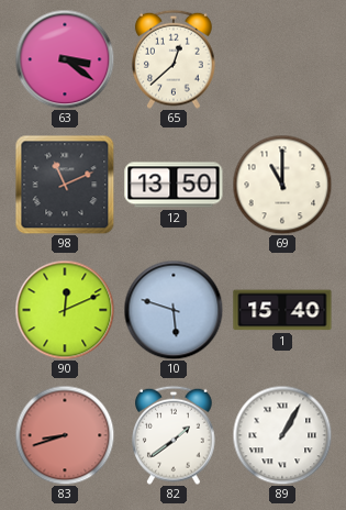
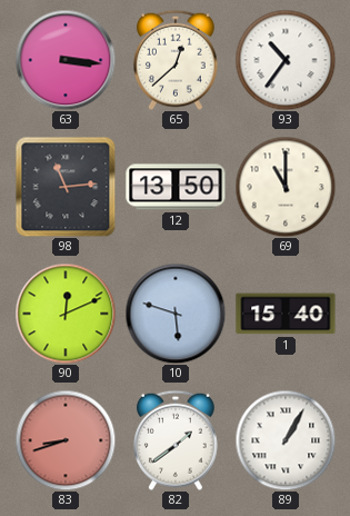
63: 3:21 -> 3:16 (66, 60)
93: none -> 10:36 (286, 60)
98: 11:11 -> 11:14 (66, 187)
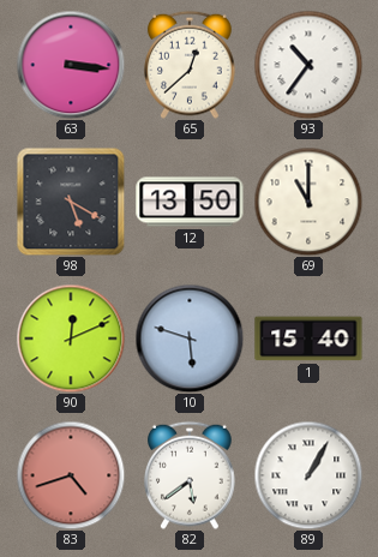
98: 11:14 -> 5:20 (71, 202)
83: 8:42 -> 4:42 (71, 475)
82: 1:39 -> 5:39 (191, 475)
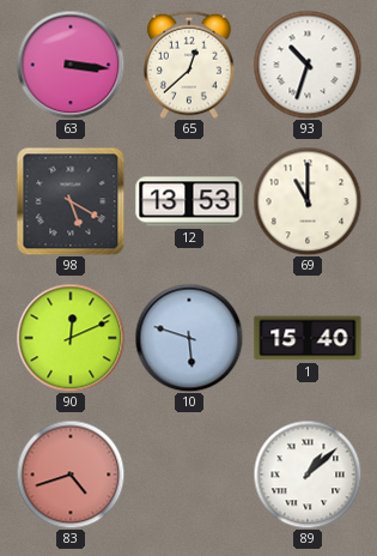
93: 10:36 -> 10:33 (308, 65)
12: 13:50 -> 13:53 (189, 201)
82: 5:39 -> none (191, 475)
89: 1:05 -> 1:08 (308, 475)
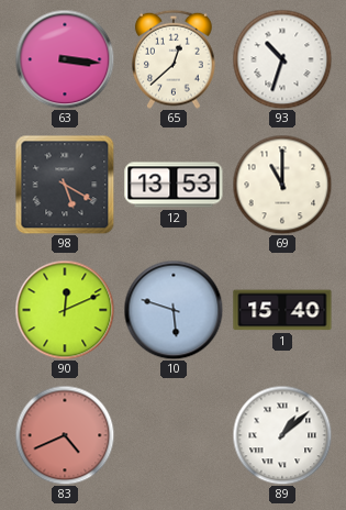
83: 4:42 -> 4:41 (65, 435)
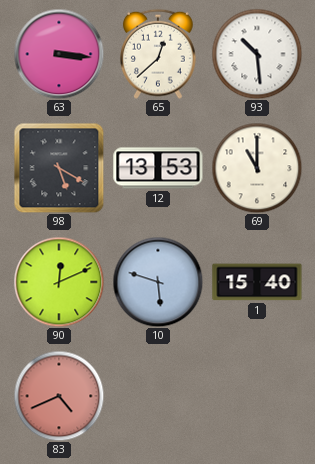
93: 10:33 -> 10:29 (257, 54)
89: 1:08 -> none (282, 435)
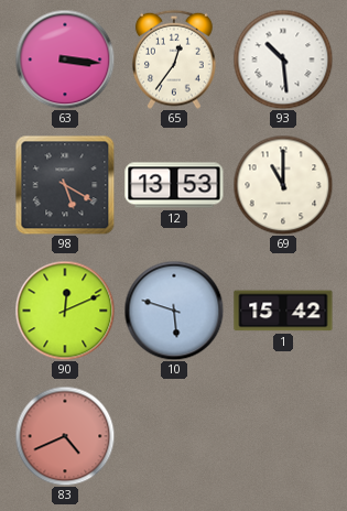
65: 12:38 -> 12:36 (175, 59)
1: 15:40 -> 15:42 (283, 311)
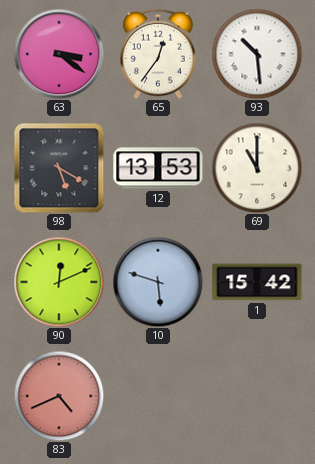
63: 3:16 -> 3:21 (59, 54)
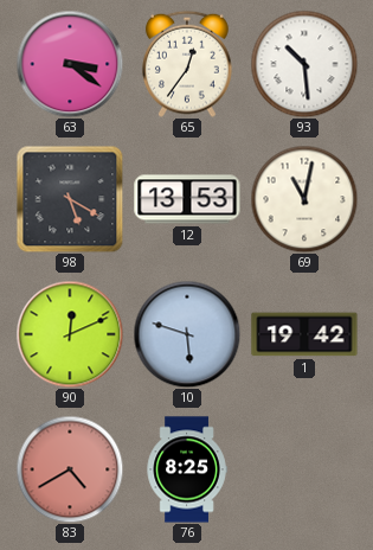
69: 11:00 -> 11:02 (304, 199)
1: 15:42 -> 19:42 (304, 334)
83: 4:41 -> 4:40 (70, 469)
76: none -> 8:25 (187, 469)
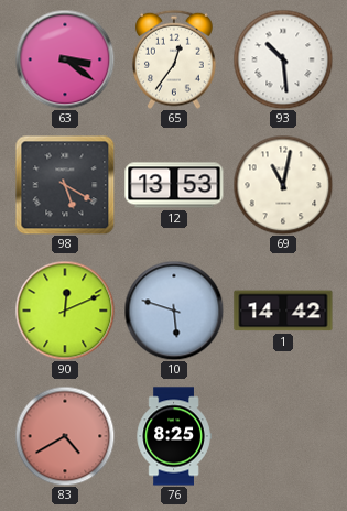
1: 19:42 -> 14:42 (283, 311)
